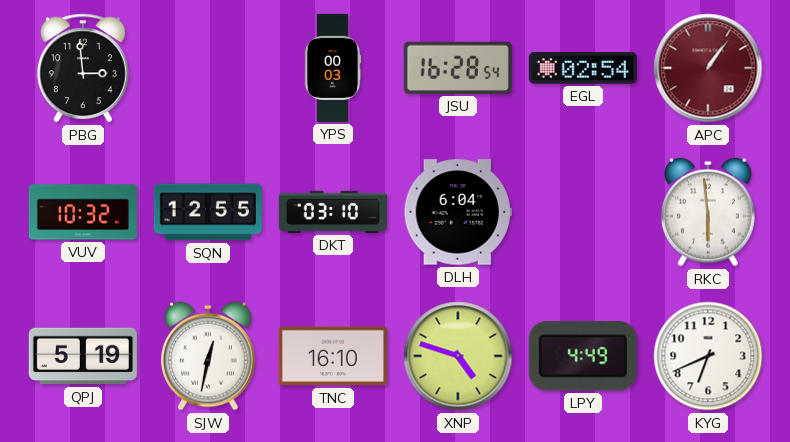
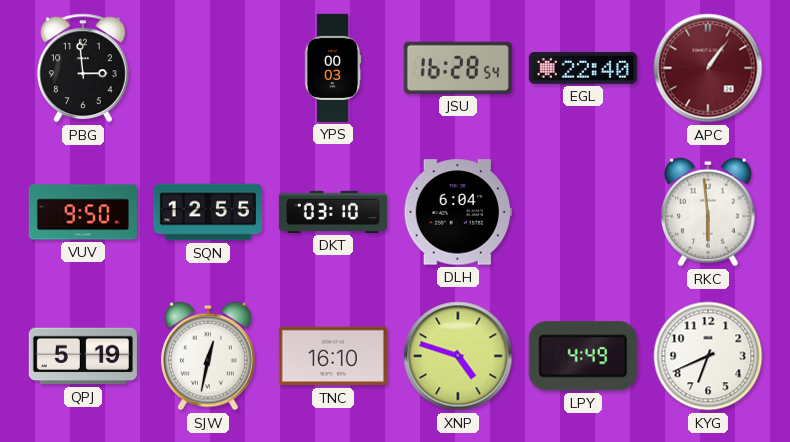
EGL: 02:54 -> 22:40 (583, 69)
VUV: 10:32 -> 9:50 (83, 212)
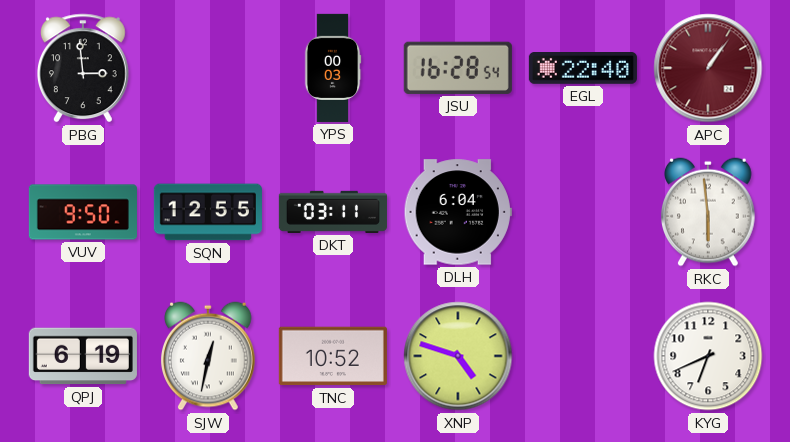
DKT: 03:10 -> 03:11 (333, 212)
QPJ: 5:19 -> 6:19 (83, 356)
TNC: 16:10 -> 10:52 (333, 356)
LPY: 4:49 -> none (583, 356)
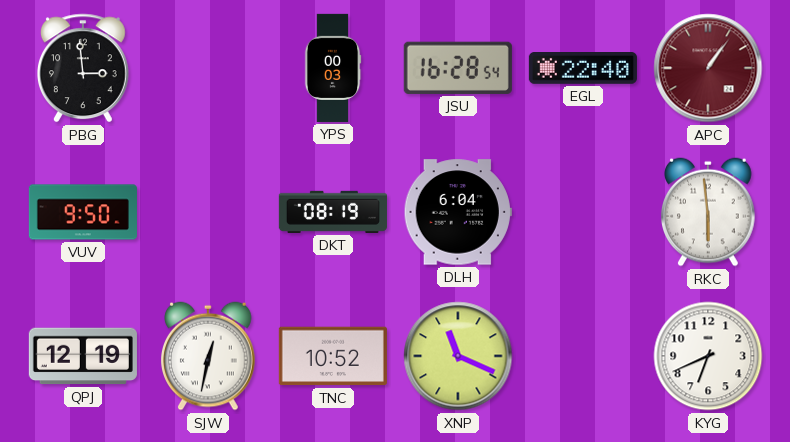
SQN: 12:55 -> none (208, 212)
DKT: 03:11 -> 08:19 (333, 212)
QPJ: 6:19 -> 12:19 (83, 356)
XNP: 4:48 -> 11:19 (458, 356)
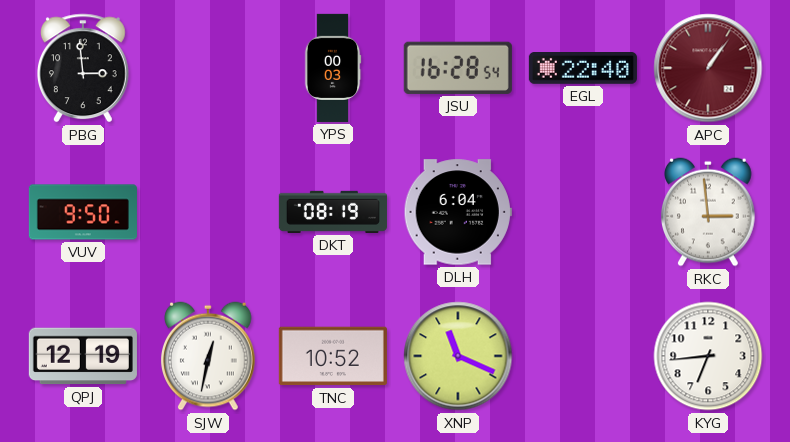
RKC: 5:59 -> 2:59 (709, 212)
KYG: 6:41 -> 6:44 (708, 356)
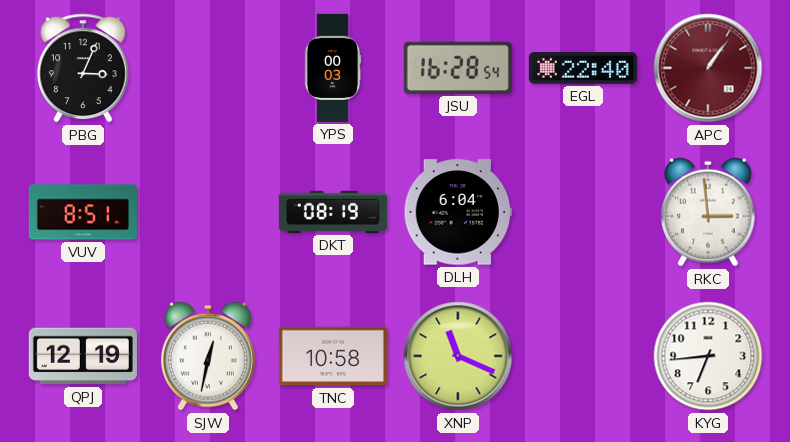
PBG: 2:59 -> 3:04 (83, 68)
VUV: 9:50 -> 8:51 (83, 212)
TNC: 10:52 -> 10:58 (333, 356)
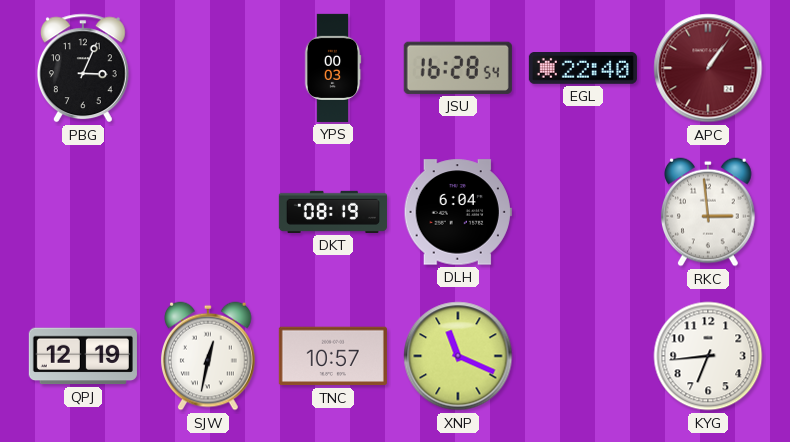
VUV: 8:51 -> none (83, 212)
TNC: 10:58 -> 10:57 (333, 356)
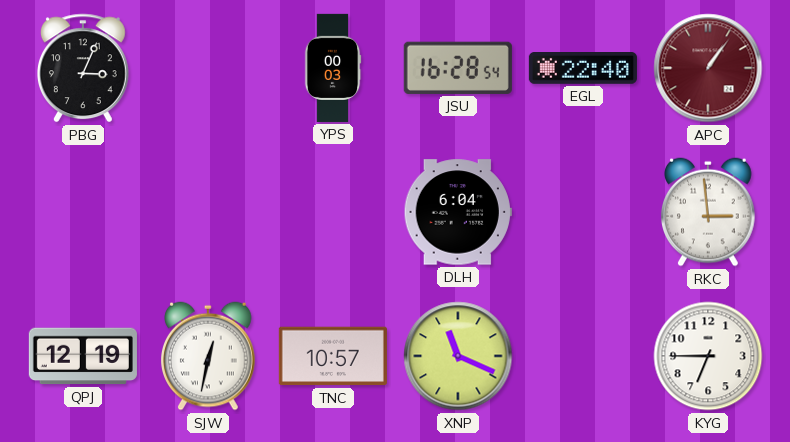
DKT: 08:19 -> none (333, 212)
KYG: 6:44 -> 6:45 (708, 356)
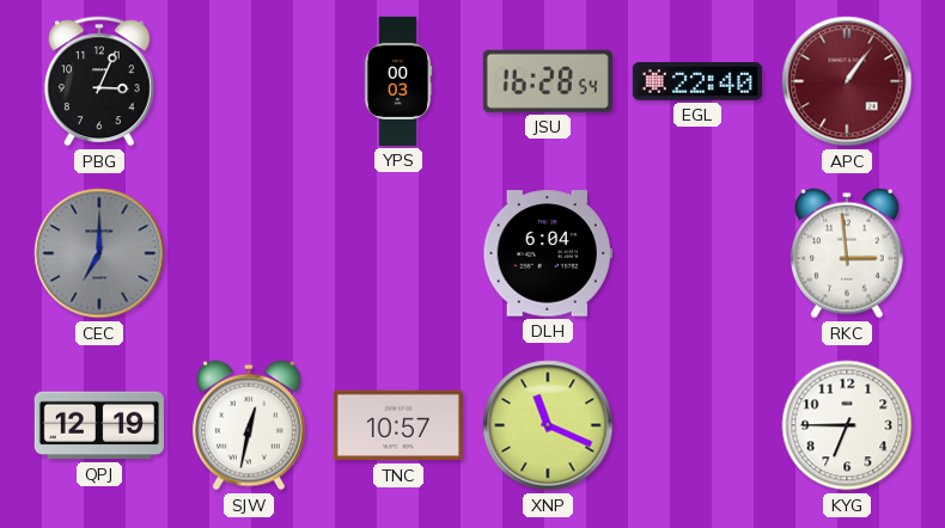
CEC: none -> 7:00 (99, 253)
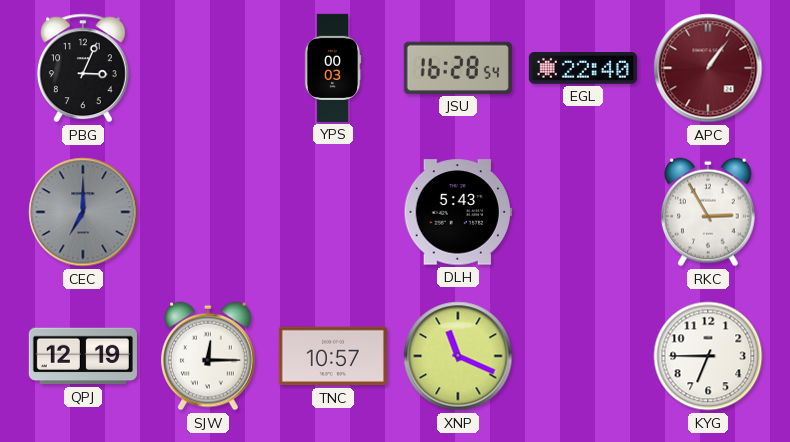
DLH: 6:04 -> 5:43 (458, 212)
RKC: 2:59 -> 2:55 (709, 212)
SJW: 12:32 -> 12:15 (209, 356)
